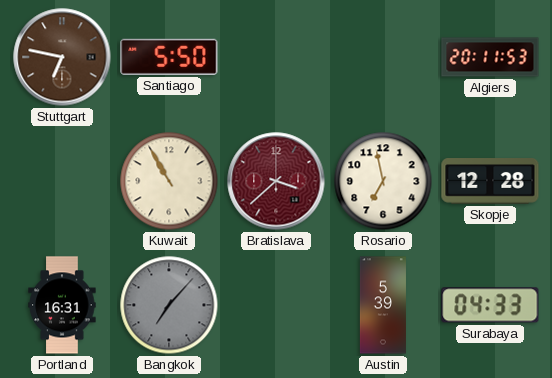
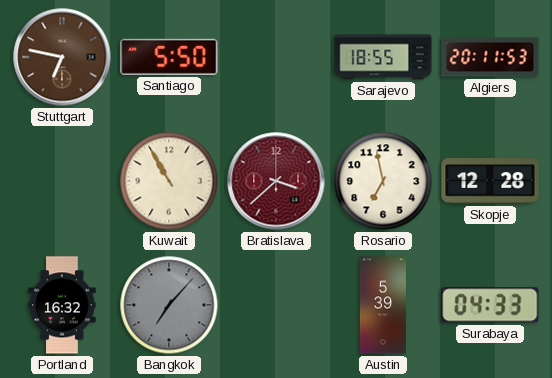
Sarajevo: none -> 18:55 (383, 57)
Portland: 16:31 -> 16:32 (62, 305)
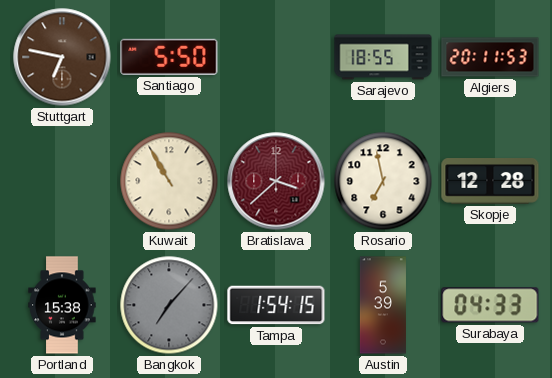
Portland: 16:32 -> 15:38 (62, 305)
Tampa: none -> 1:54 (276, 305)
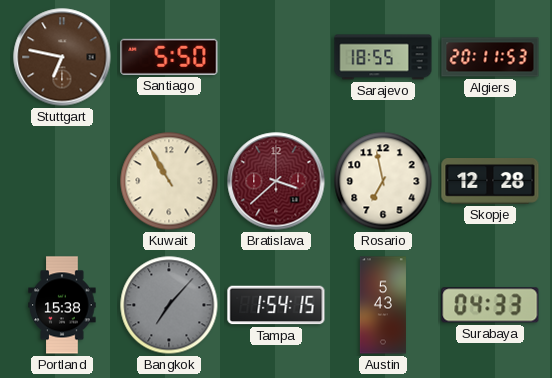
Austin: 5:39 -> 5:43 (383, 305)
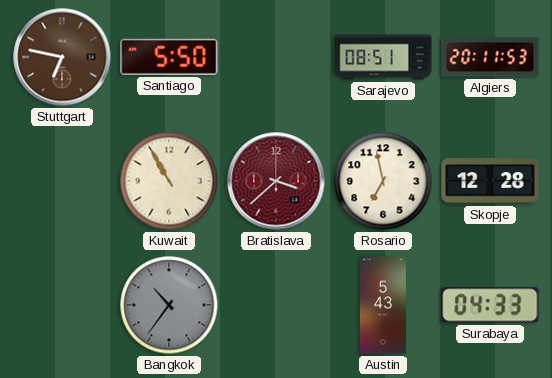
Sarajevo: 18:55 -> 08:51 (383, 57)
Portland: 15:38 -> none (62, 305)
Bangkok: 7:07 -> 10:36 (169, 305)
Tampa: 1:54 -> none (276, 305)
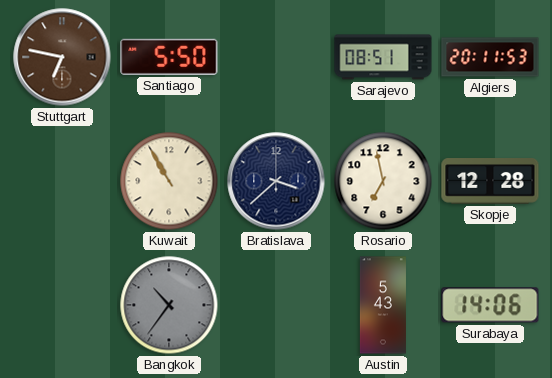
Bratislava dial: burgundy -> navy (276, 181)
Surabaya: 04:33 -> 14:06 (490, 305)
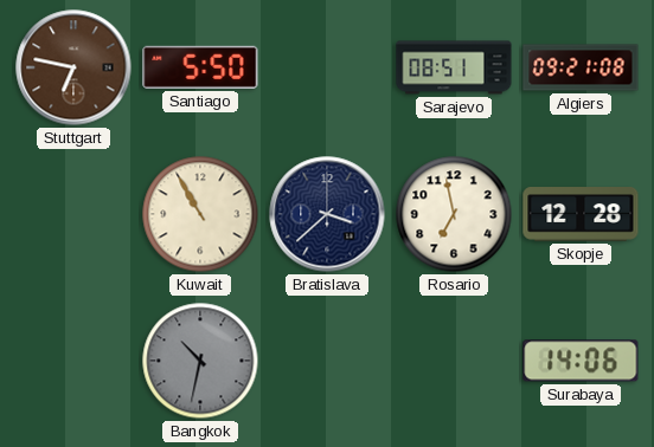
Algiers: 20:11 -> 09:21 (581, 67)
Bangkok: 10:36 -> 10:32 (200, 361)
Austin: 5:43 -> none (383, 305)
